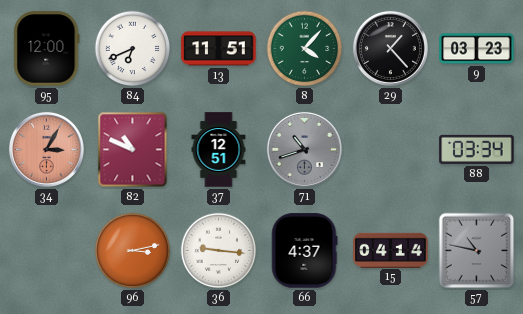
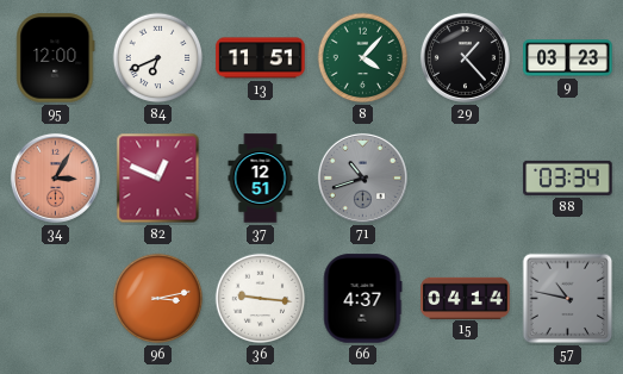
82: 10:49 -> 12:49 (158, 179)
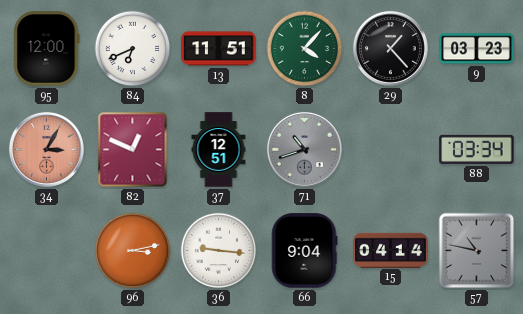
66: 4:37 -> 9:04 (304, 251)
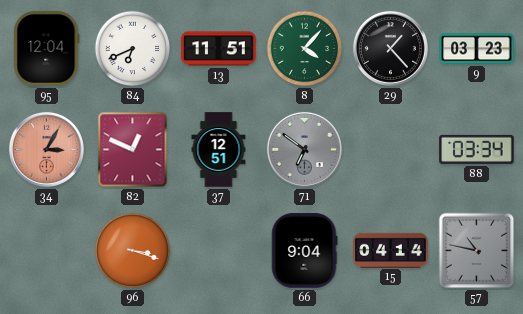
95: 12:00 -> 12:04 (47, 49)
71: 10:42 -> 6:51 (304, 149)
96: 3:13 -> 3:18 (133, 251)
36: 9:16 -> none (219, 251)
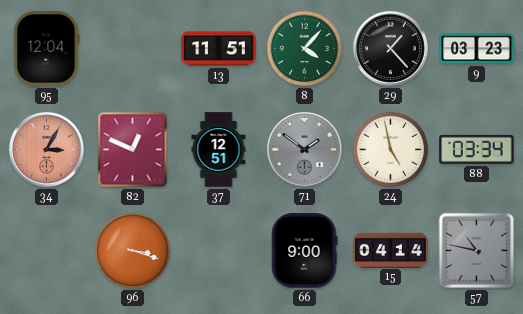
84: 6:41 -> none (133, 49)
71: 6:51 -> 1:51 (304, 149)
24: none -> 4:58 (391, 150)
66: 9:04 -> 9:00 (304, 251)
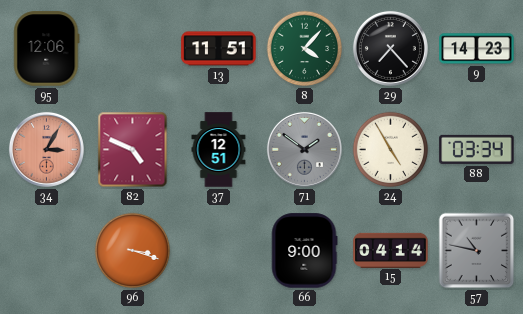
95: 12:04 -> 12:06 (47, 49)
29: 1:23 -> 7:23 (390, 48)
9: 03:23 -> 14:23 (477, 49)
82: 12:49 -> 4:49 (133, 150)
24: 4:58 -> 4:55 (391, 150)
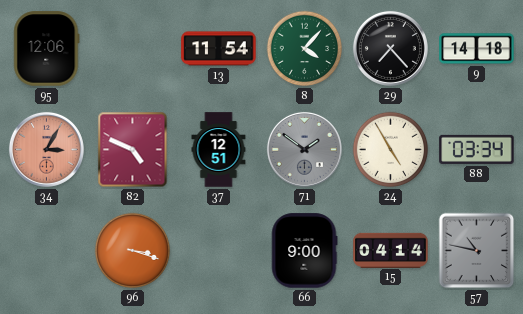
13: 11:51 -> 11:54 (219, 49)
9: 14:23 -> 14:18 (477, 49)
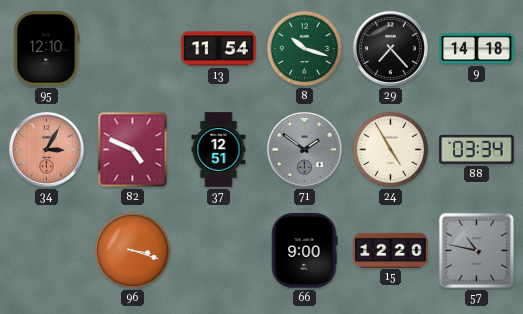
95: 12:06 -> 12:10 (47, 49)
8: 4:07 -> 10:18 (305, 49)
15: 04:14 -> 12:20 (391, 250)
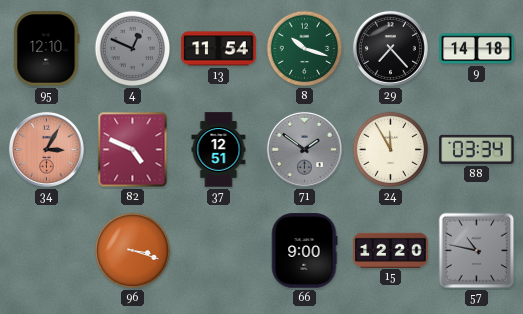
4: none -> 12:49 (133, 49)
24: 4:55 -> 11:55 (391, 150)
